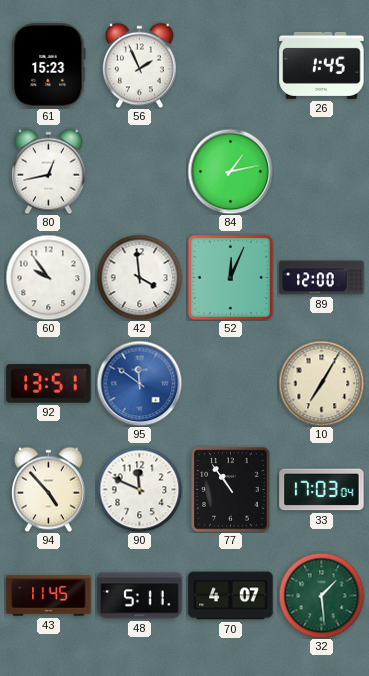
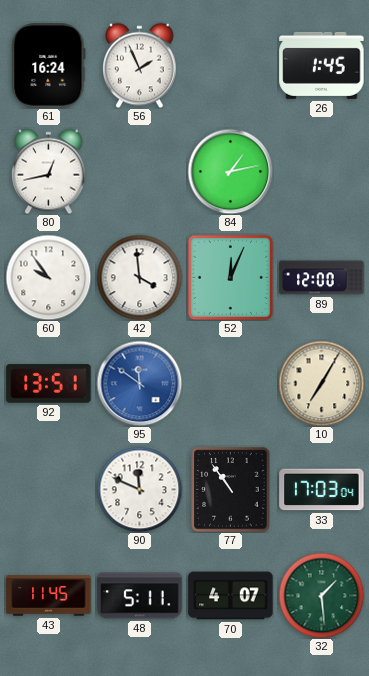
61: 15:23 -> 16:24 (49, 66)
94: 4:53 -> none (49, 489)
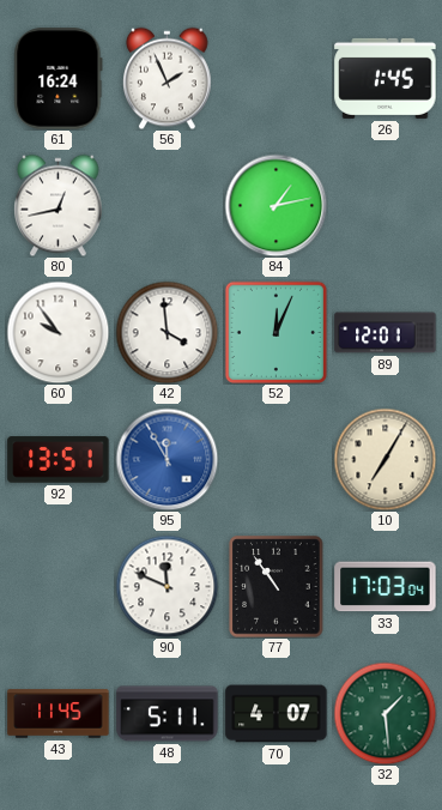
89: 12:00 -> 12:01 (386, 333)
95: 11:51 -> 11:55 (166, 459)
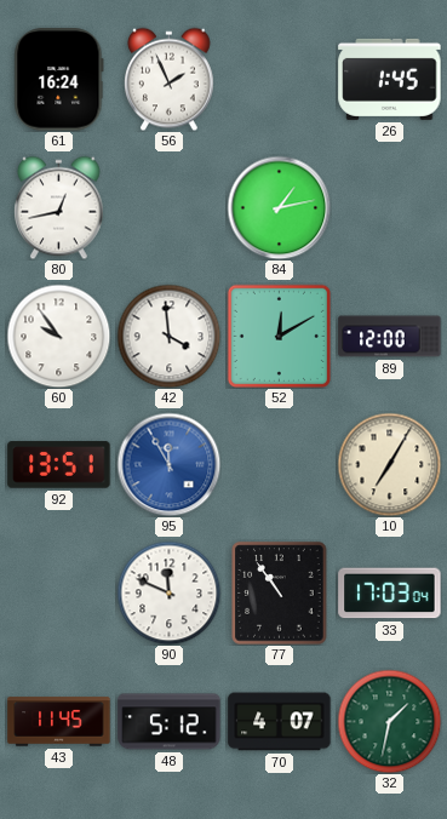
52: 12:04 -> 12:10 (279, 336)
89: 12:01 -> 12:00 (390, 337)
48: 5:11 -> 5:12 (170, 722)
32: 1:29 -> 1:32 (389, 721)
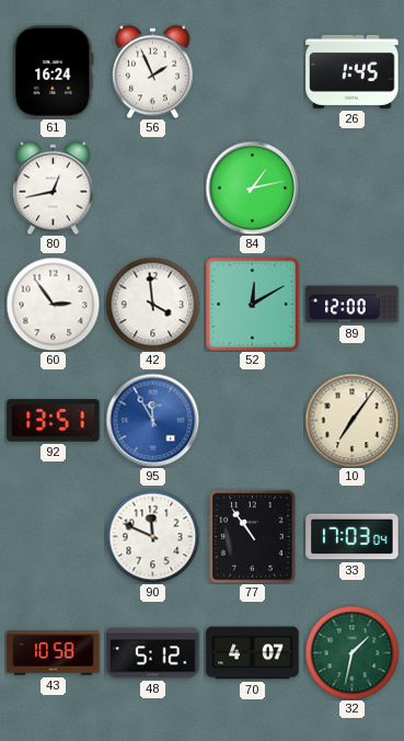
60: 9:54 -> 2:54 (53, 304)
10: 7:05 -> 7:06 (351, 420)
43: 11:45 -> 10:58 (54, 653)
